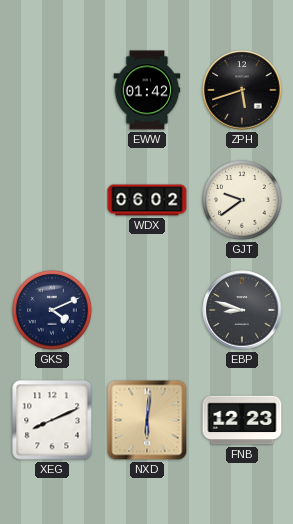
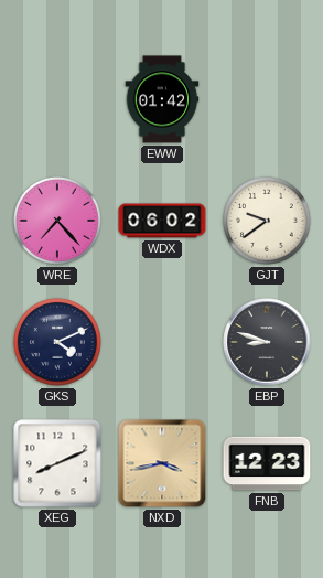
ZPH: 5:42 -> none (242, 90)
WRE: none -> 7:23 (58, 222)
NXD: 6:01 -> 3:43 (162, 463)
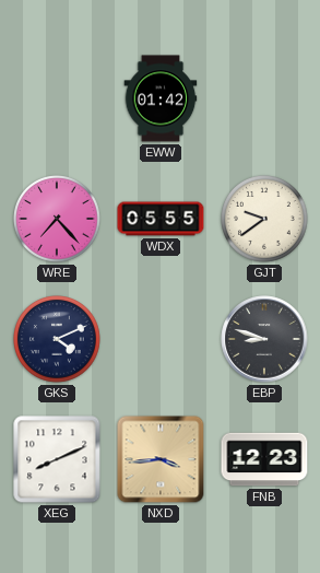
WDX: 06:02 -> 05:55 (161, 219)
NXD: 3:43 -> 3:44 (161, 459)
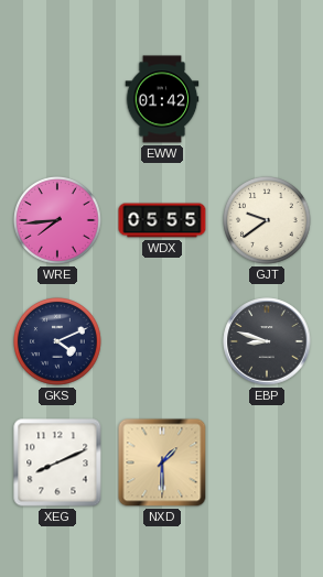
WRE: 7:23 -> 7:44 (58, 221)
NXD: 3:44 -> 1:30 (162, 462)
FNB: 12:23 -> none (264, 459)
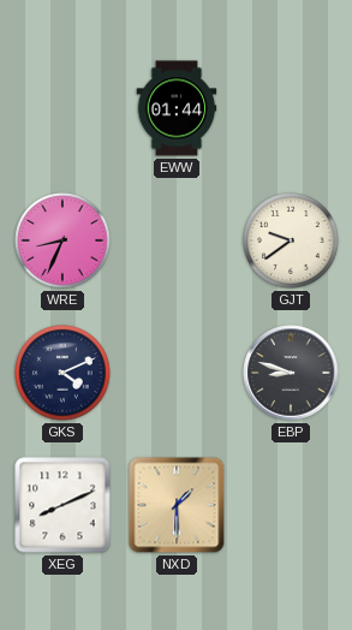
EWW: 01:42 -> 01:44 (177, 108)
WRE: 7:44 -> 8:34 (64, 242)
WDX: 05:55 -> none (162, 220)
